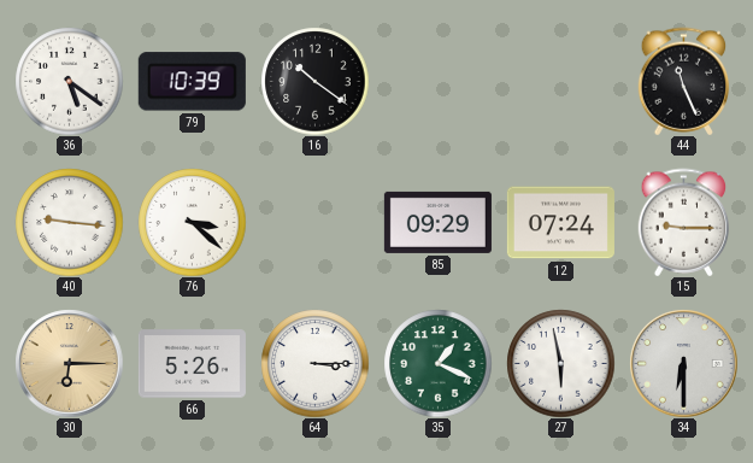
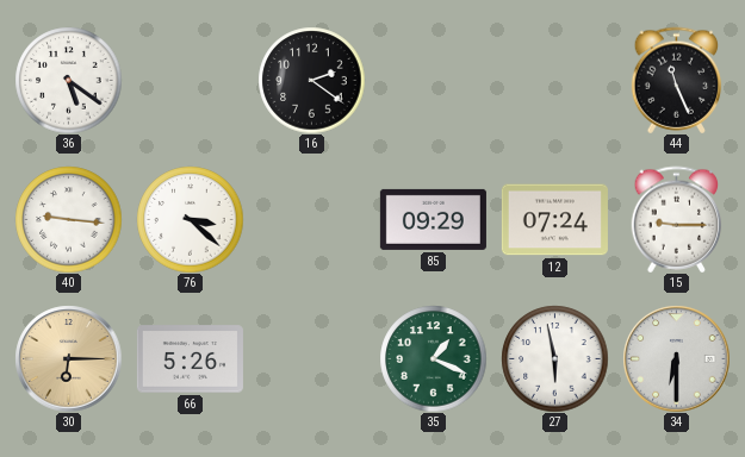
79: 10:39 -> none (192, 82)
16: 10:21 -> 2:21 (311, 80)
64: 3:15 -> none (314, 363)
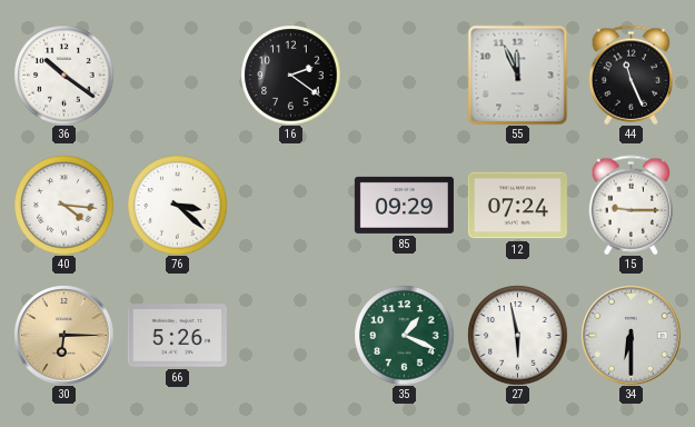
36: 5:21 -> 10:21 (63, 75)
55: none -> 11:56 (517, 75)
40: 9:16 -> 4:16 (63, 205)
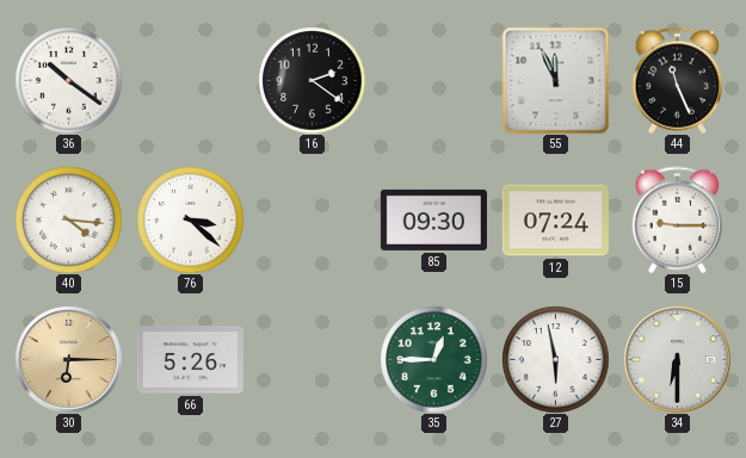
85: 09:29 -> 09:30 (433, 219)
35: 1:19 -> 12:45 (433, 359)
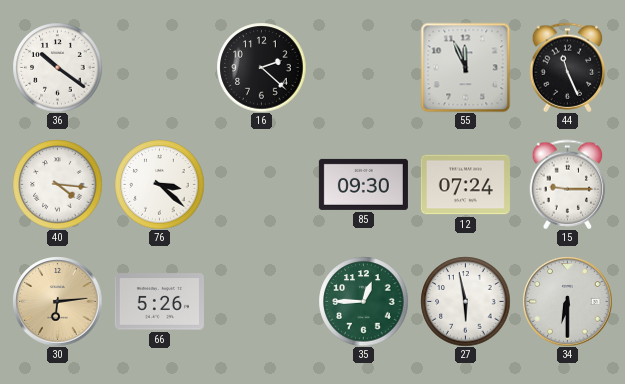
16: 2:21 -> 2:22 (261, 67)
30: 6:15 -> 6:14 (57, 301)
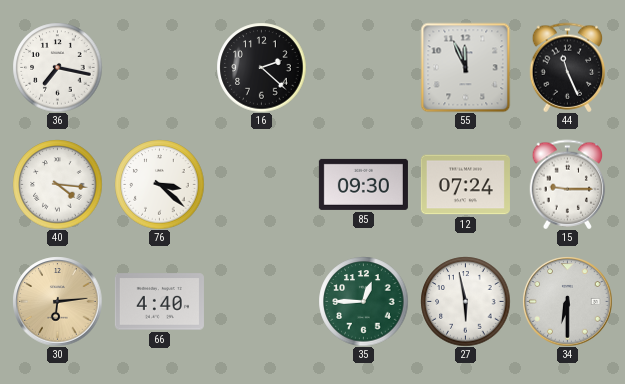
36: 10:21 -> 7:17 (57, 67)
66: 5:26 -> 4:40 (159, 302)
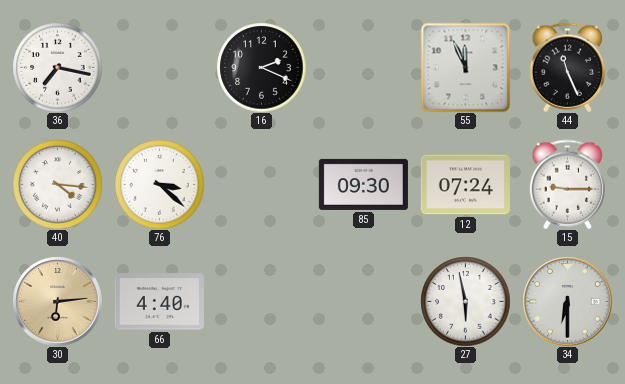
16: 2:22 -> 2:19 (261, 67)
35: 12:45 -> none (363, 301)
